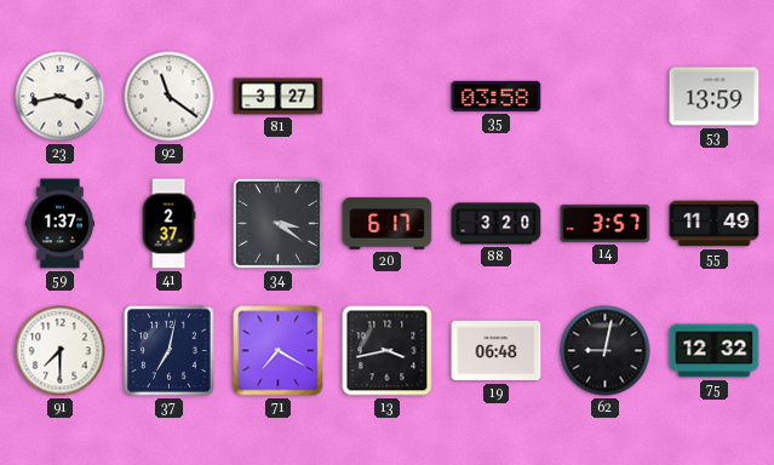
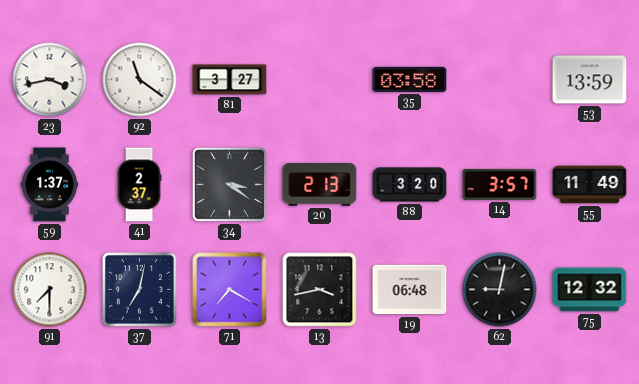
20: 6:17 -> 2:13 (320, 185)
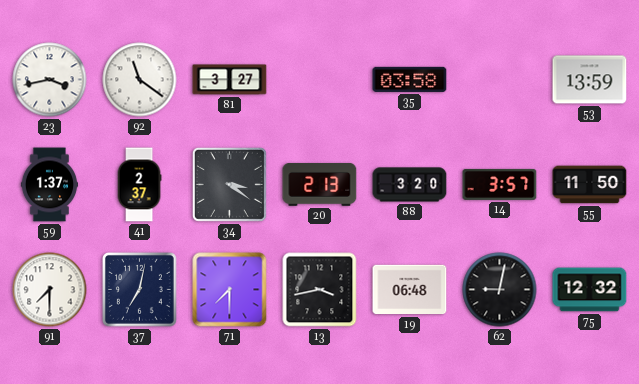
55: 11:49 -> 11:50 (590, 185)
71: 7:20 -> 7:30 (230, 290)
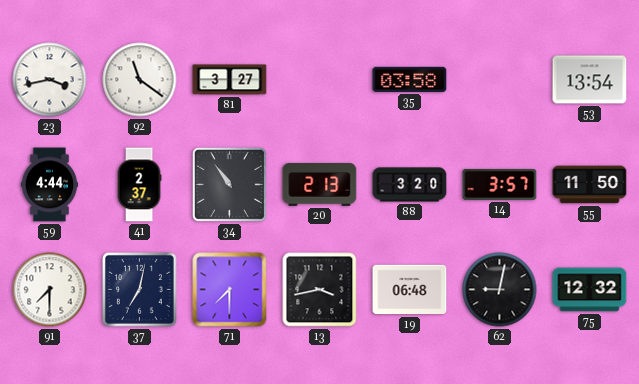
53: 13:59 -> 13:54 (590, 80)
59: 1:37 -> 4:44 (50, 185)
34: 3:21 -> 10:54 (229, 184)
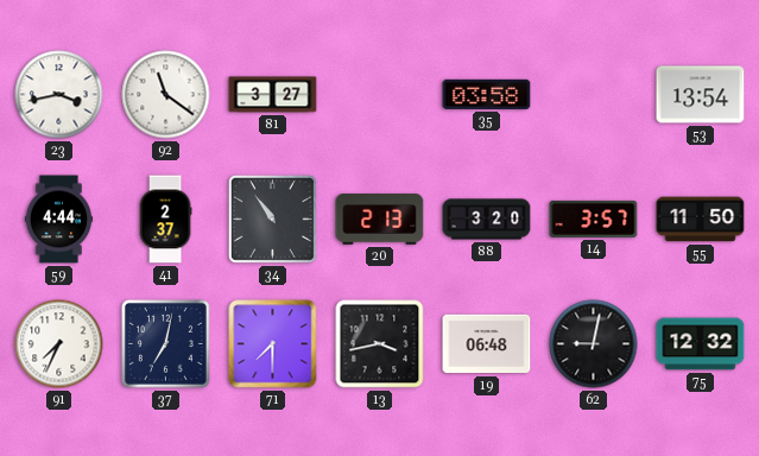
91: 7:30 -> 7:34 (59, 344)
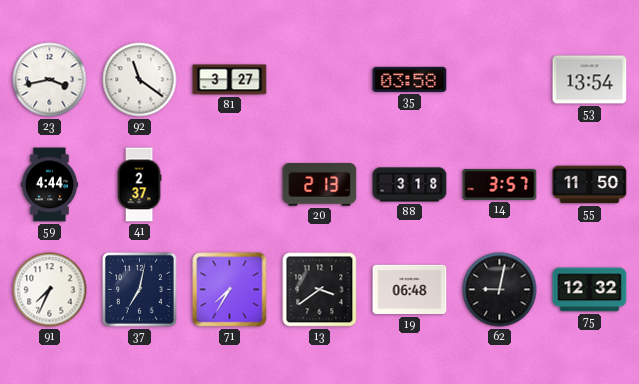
34: 10:54 -> none (272, 218)
88: 3:20 -> 3:18 (410, 185)
71: 7:30 -> 7:35 (230, 290)
13: 3:43 -> 3:39 (320, 290)
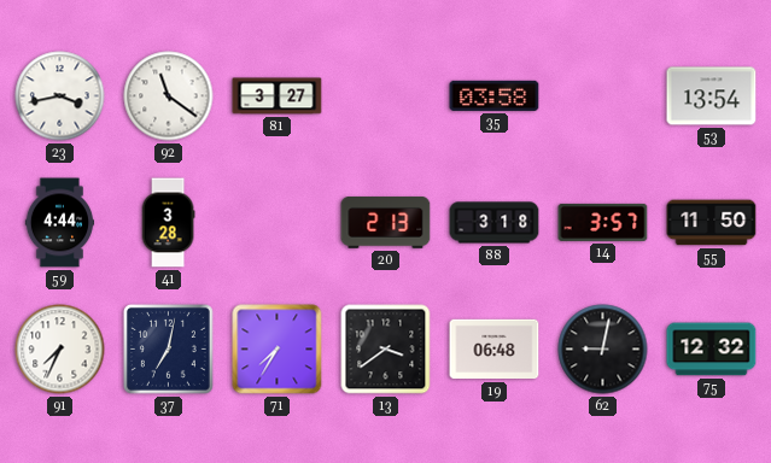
41: 2:37 -> 3:28 (168, 223)
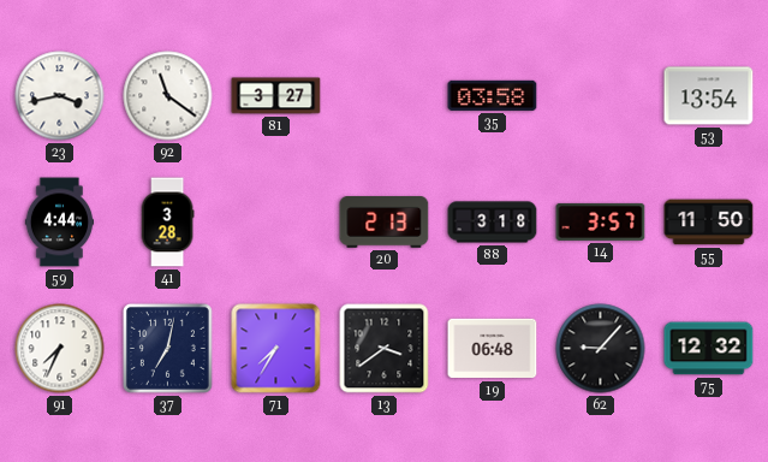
62: 9:02 -> 9:07 (601, 349)
